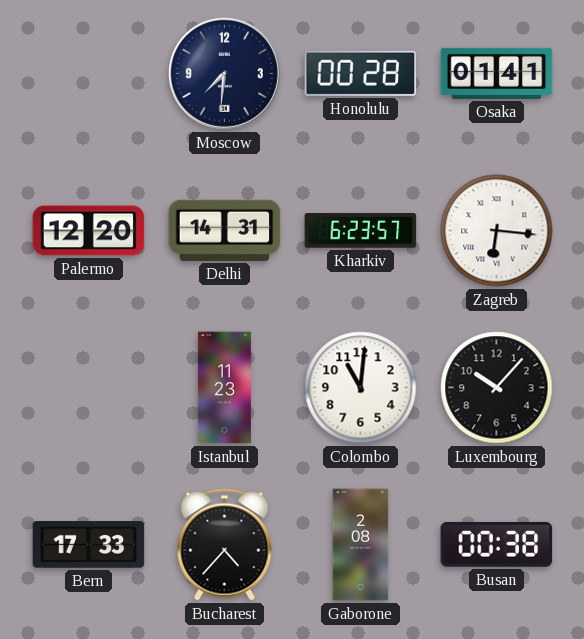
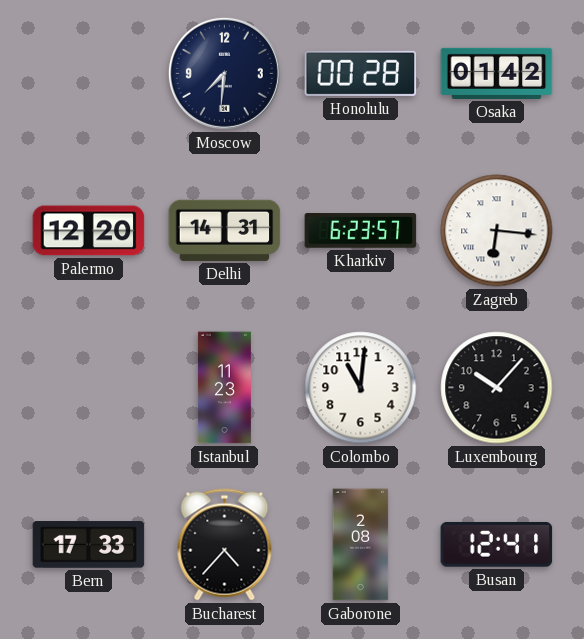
Osaka: 01:41 -> 01:42 (497, 73)
Busan: 00:38 -> 12:41 (497, 544)
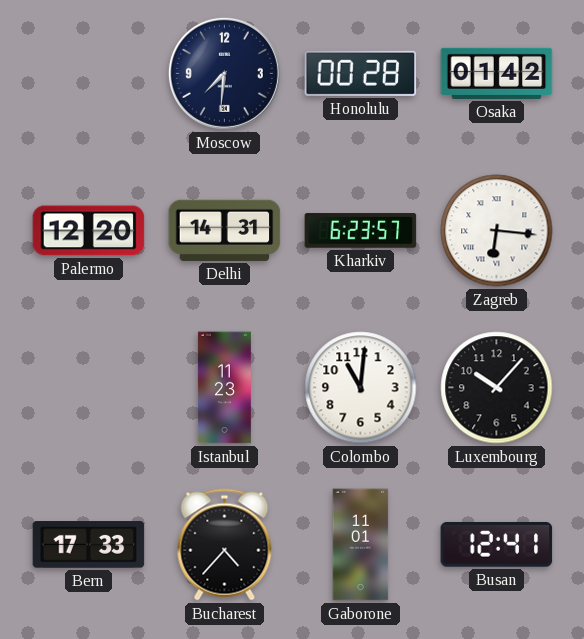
Gaborone: 2:08 -> 11:01 (361, 545)
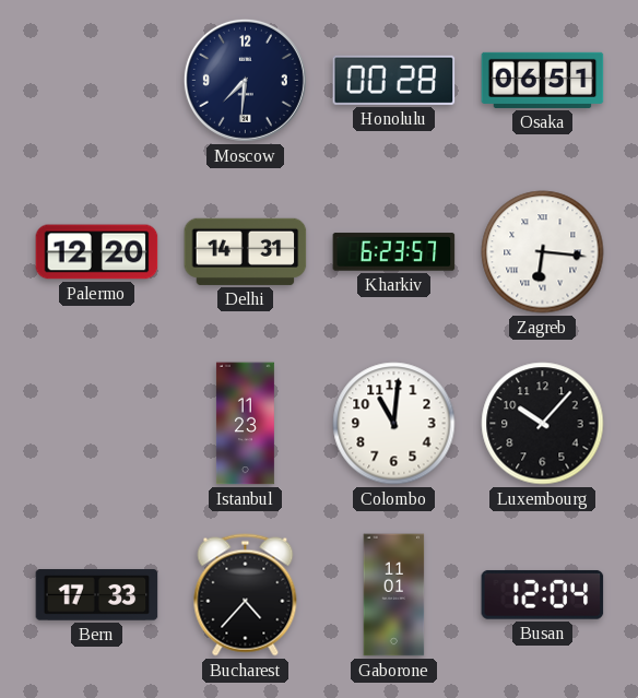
Osaka: 01:42 -> 06:51 (543, 80)
Busan: 12:41 -> 12:04 (543, 594)
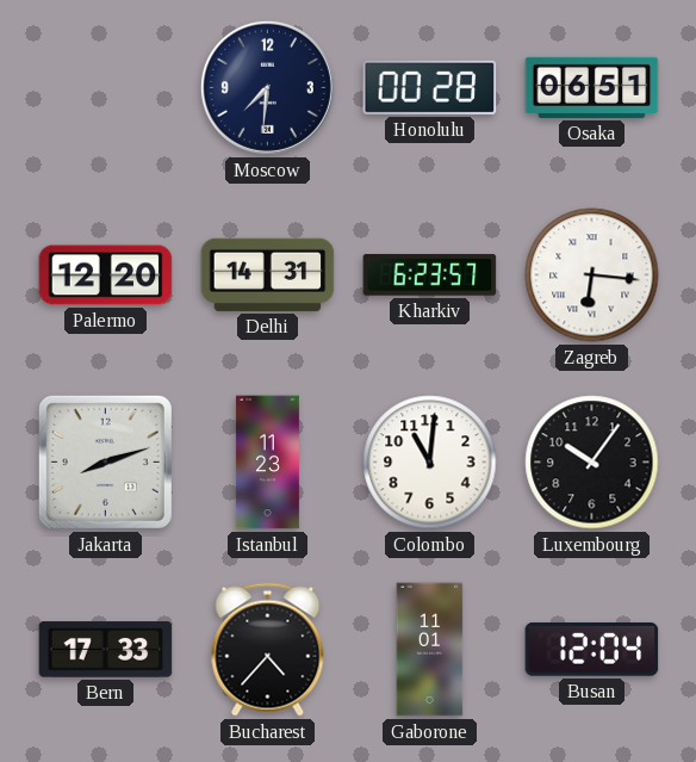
Jakarta: none -> 8:12 (105, 461)
Luxembourg: 10:07 -> 10:06 (592, 463)
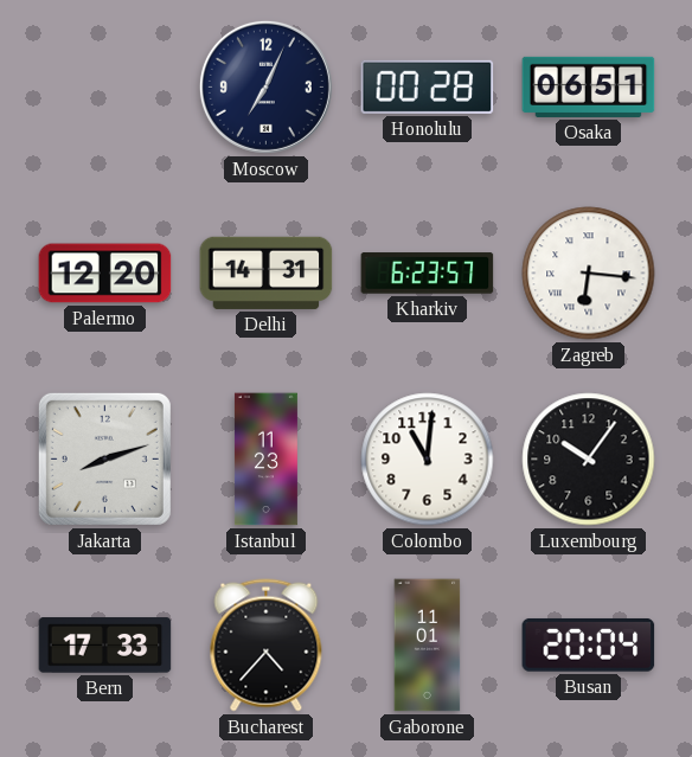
Moscow: 7:31 -> 7:04 (265, 86)
Busan: 12:04 -> 20:04 (589, 644)
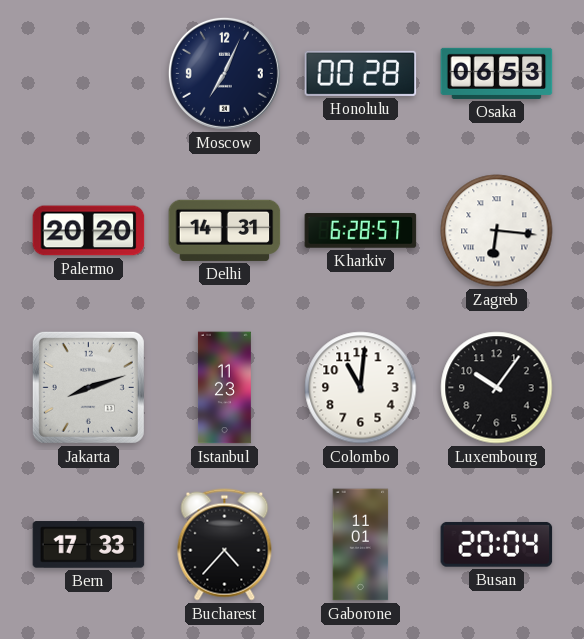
Osaka: 06:51 -> 06:53 (497, 73)
Palermo: 12:20 -> 20:20 (89, 231)
Kharkiv: 6:23 -> 6:28 (361, 231)
